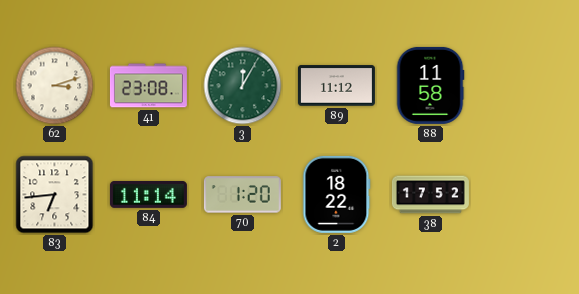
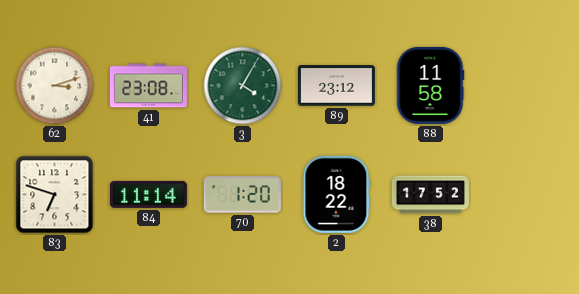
3: 12:05 -> 4:05 (243, 86)
89: 11:12 -> 23:12 (336, 86)
83: 6:44 -> 6:48 (55, 195)
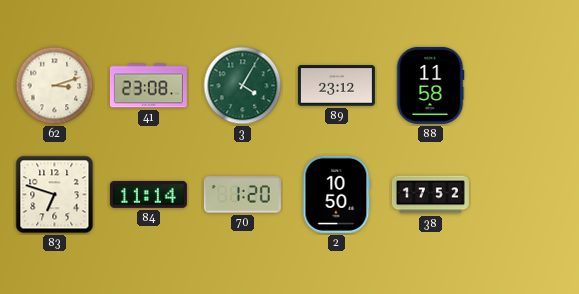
2: 18:22 -> 10:50 (337, 194)
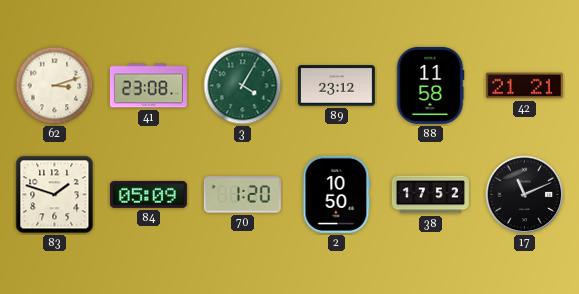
42: none -> 21:21 (524, 86)
83: 6:48 -> 1:48 (55, 195)
84: 11:14 -> 05:09 (148, 194)
17: none -> 11:11 (525, 195)
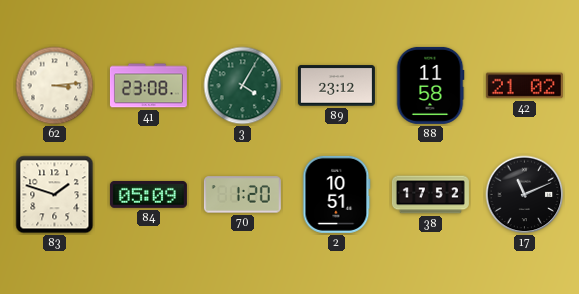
62: 3:12 -> 3:14 (55, 86)
42: 21:21 -> 21:02 (524, 86)
2: 10:50 -> 10:51 (337, 194)
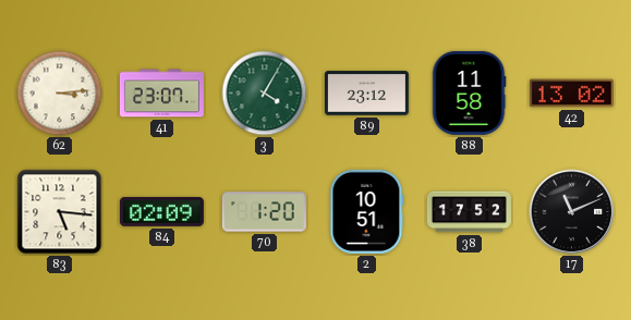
41: 23:08 -> 23:07 (161, 94)
42: 21:02 -> 13:02 (571, 94)
83: 1:48 -> 5:16 (60, 212)
84: 05:09 -> 02:09 (161, 211)
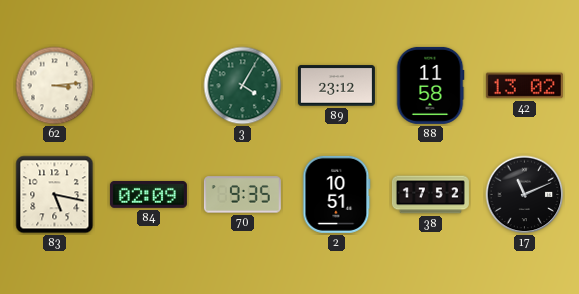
41: 23:07 -> none (161, 94)
83: 5:16 -> 5:17 (55, 195)
70: 1:20 -> 9:35 (242, 195)
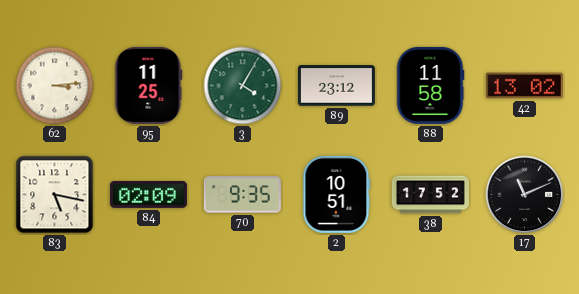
95: none -> 11:25 (149, 85)
